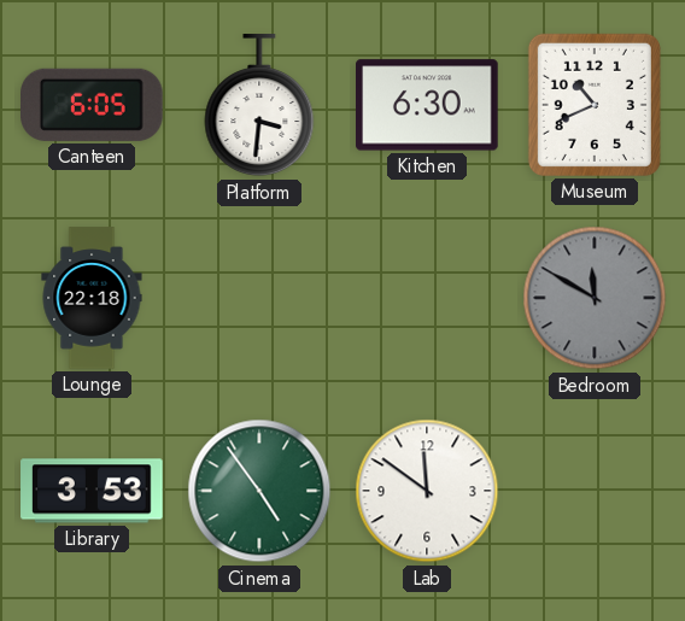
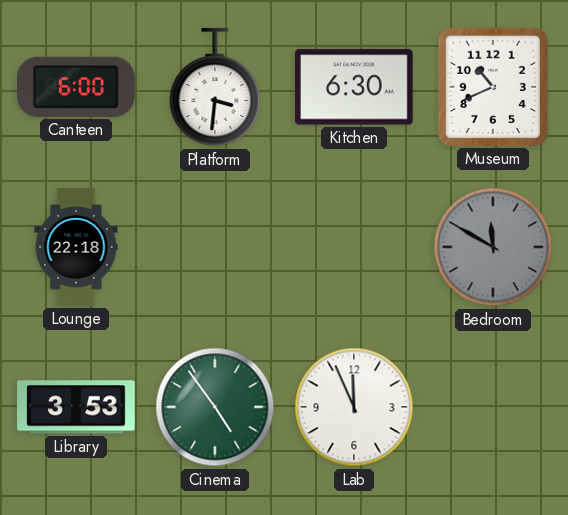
Canteen: 6:05 -> 6:00 (77, 87)
Lab: 11:51 -> 11:56 (354, 407)
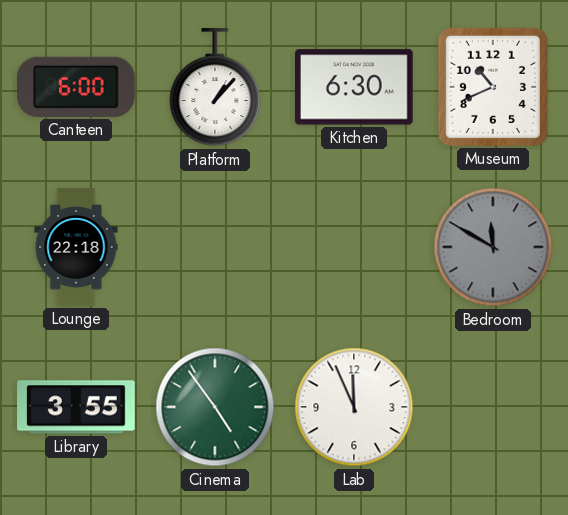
Platform: 3:31 -> 1:07 (215, 88)
Library: 3:53 -> 3:55 (76, 407)
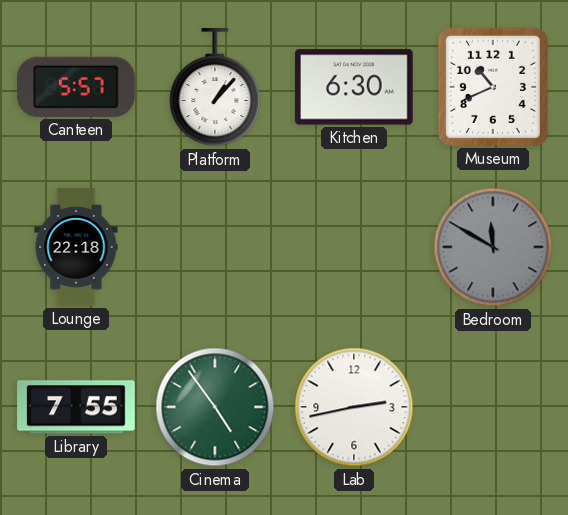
Canteen: 6:00 -> 5:57 (77, 87)
Library: 3:55 -> 7:55 (76, 407)
Lab: 11:56 -> 2:43 (354, 407)
